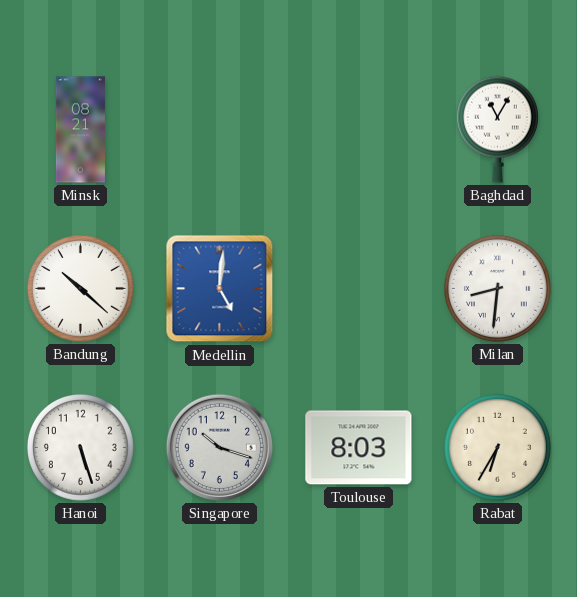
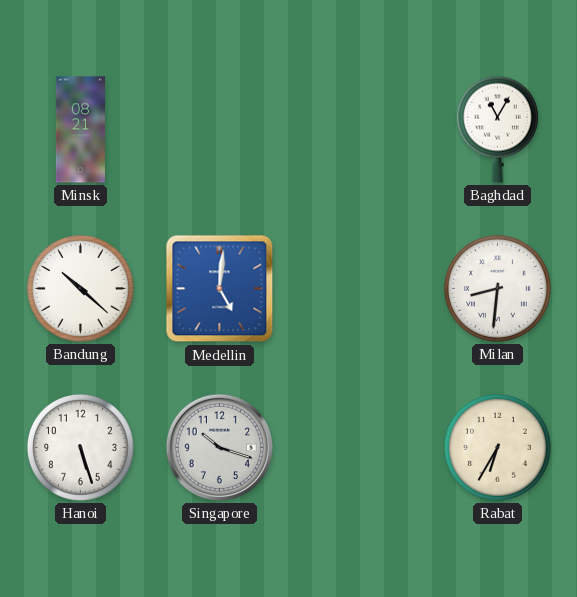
Toulouse: 8:03 -> none (359, 448)
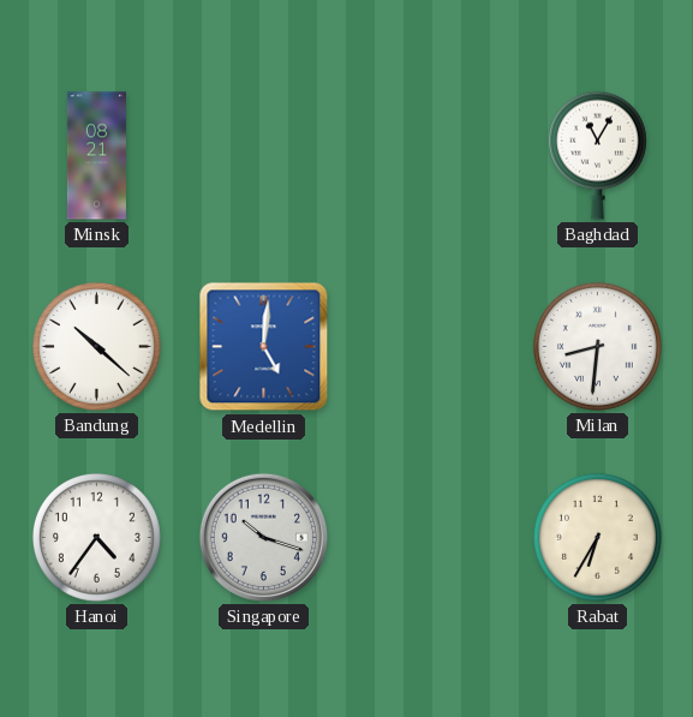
Hanoi: 5:27 -> 4:36 (97, 538)
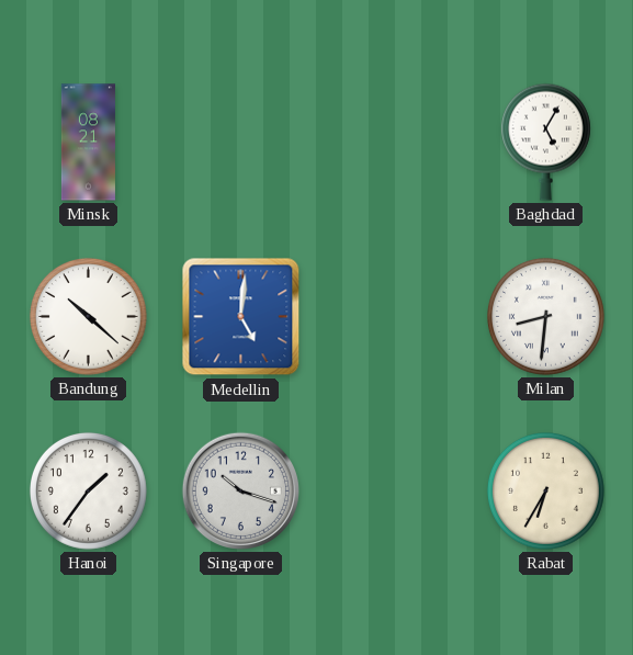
Baghdad: 11:05 -> 5:05 (545, 142)
Hanoi: 4:36 -> 1:36 (89, 492)
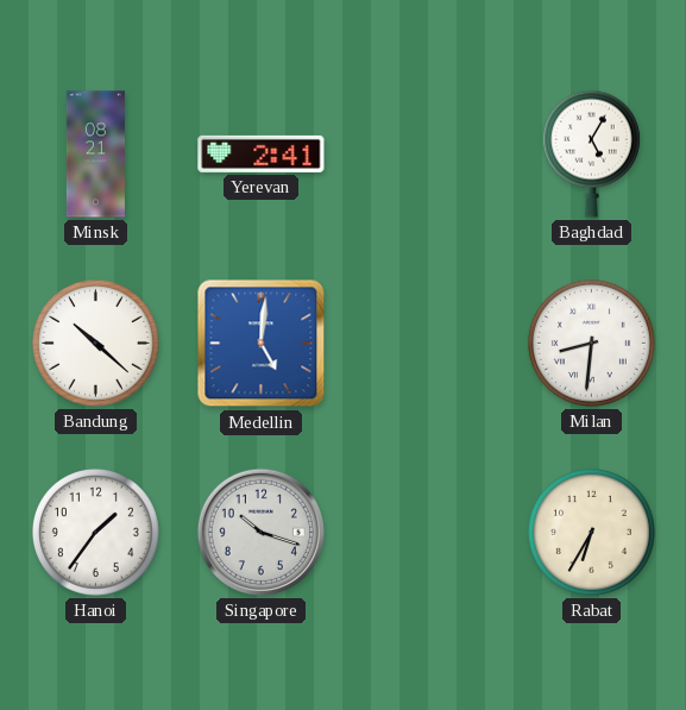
Yerevan: none -> 2:41 (262, 153)
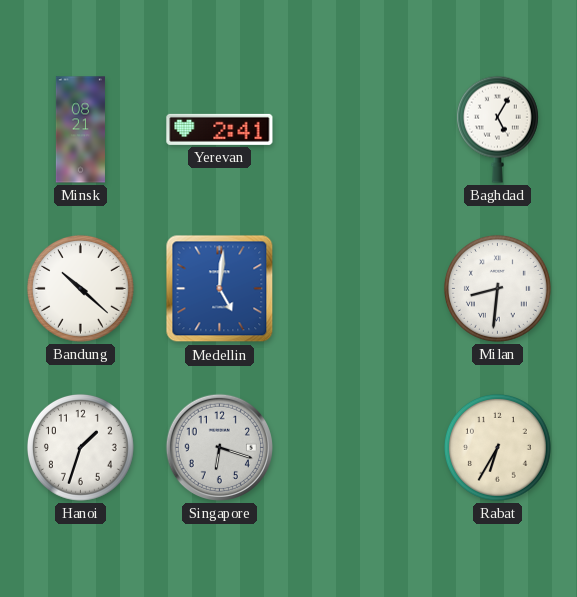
Hanoi: 1:36 -> 1:33 (81, 448)
Singapore: 10:18 -> 6:18 (219, 447)
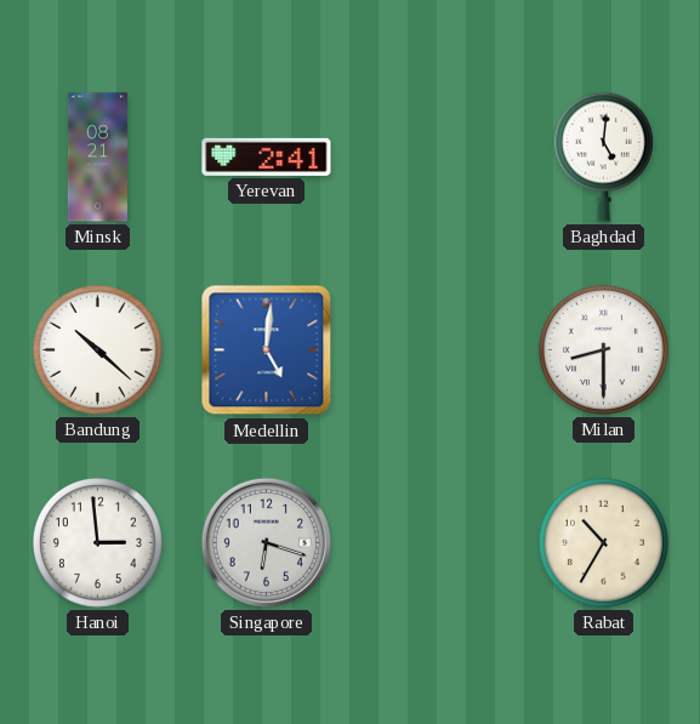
Baghdad: 5:05 -> 5:01 (603, 156)
Milan: 8:31 -> 8:30 (604, 350)
Hanoi: 1:33 -> 2:59 (98, 543)
Rabat: 6:35 -> 10:35 (604, 543)
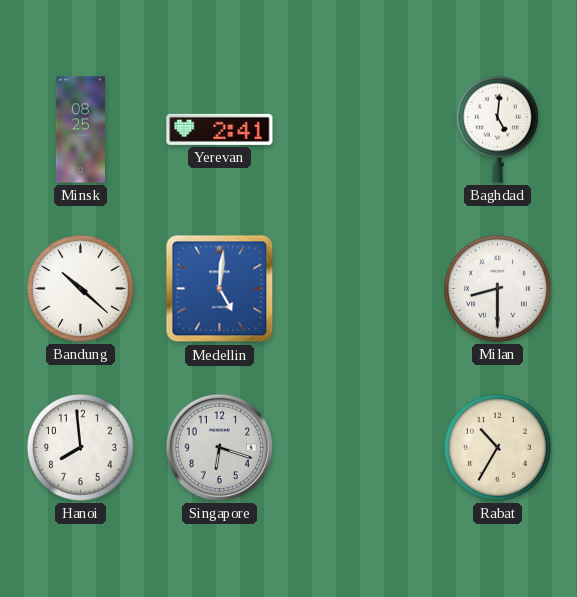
Minsk: 08:21 -> 08:25 (80, 130)
Hanoi: 2:59 -> 7:59 (81, 448)
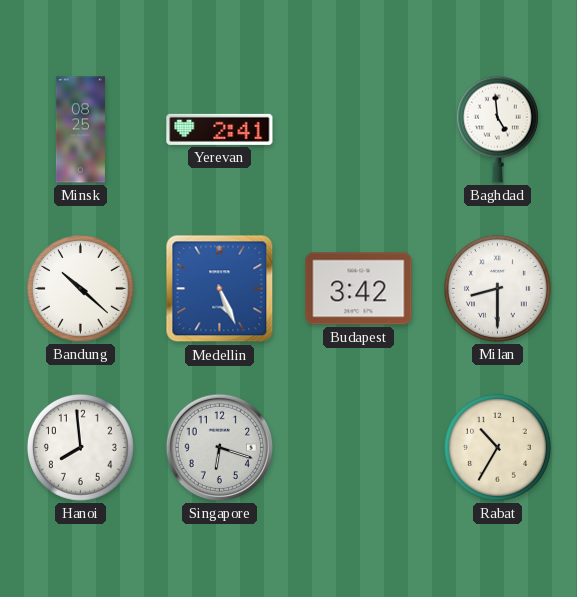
Baghdad: 5:01 -> 4:59 (497, 129)
Medellin: 5:01 -> 5:26 (220, 289)
Budapest: none -> 3:42 (359, 289)
